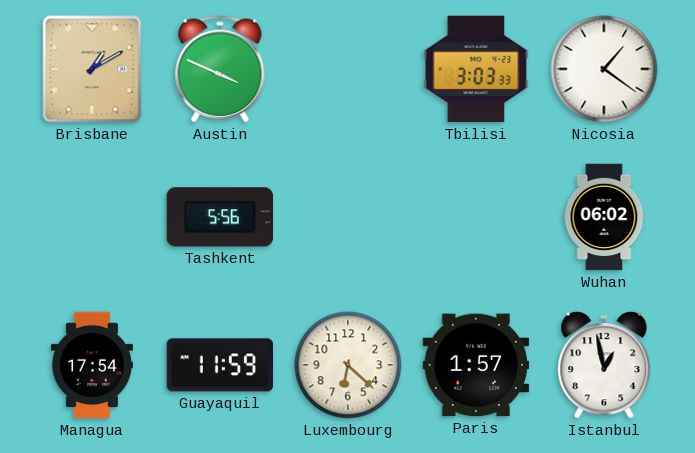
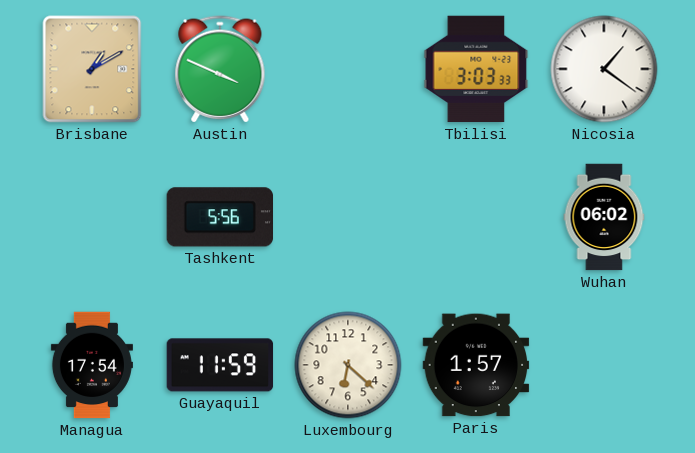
Istanbul: 12:58 -> none (604, 365)
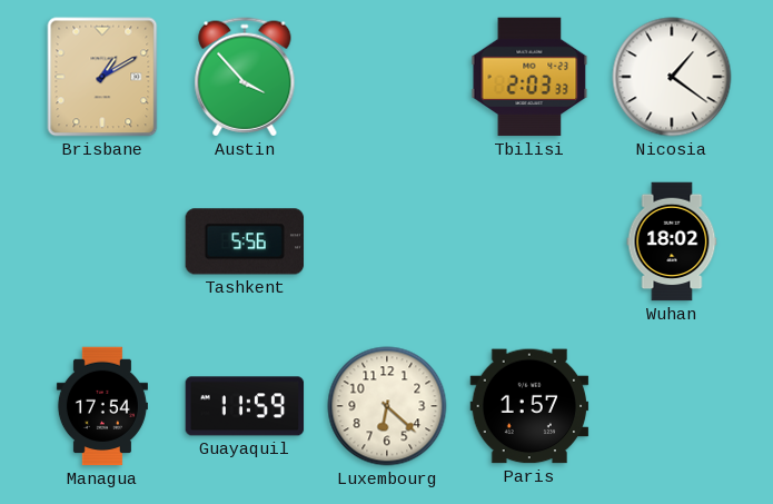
Austin: 3:49 -> 3:53 (245, 77)
Tbilisi: 3:03 -> 2:03 (529, 77)
Wuhan: 06:02 -> 18:02 (672, 241)
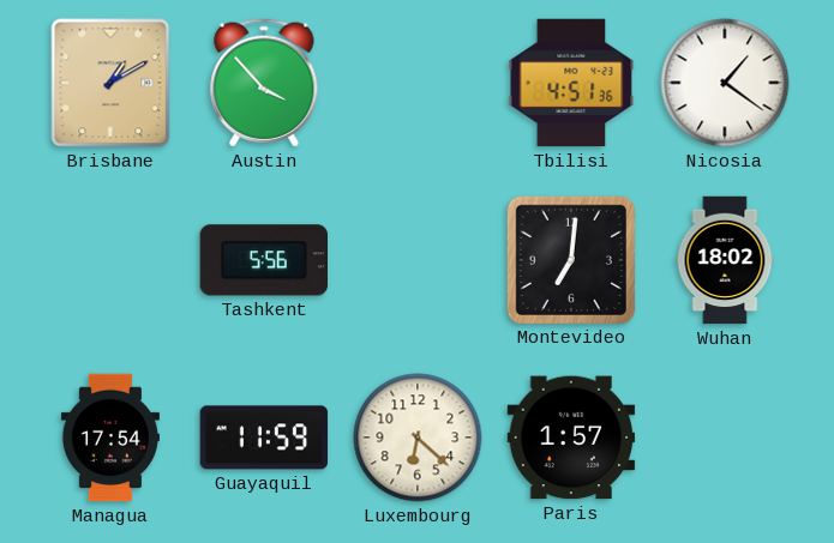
Tbilisi: 2:03 -> 4:51 (571, 83)
Montevideo: none -> 7:01 (570, 259)
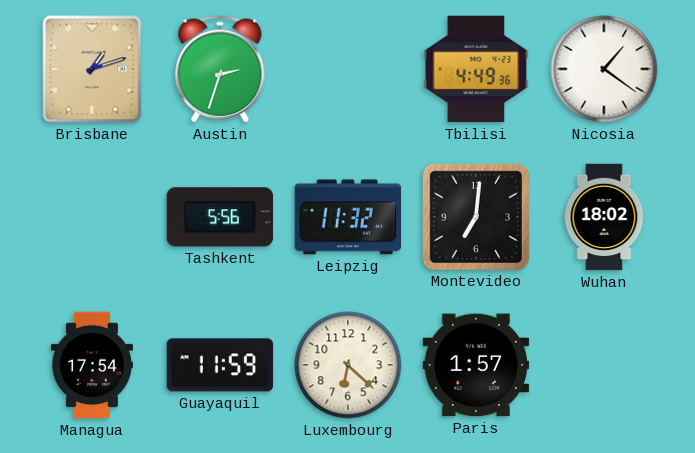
Brisbane: 1:10 -> 1:12 (92, 69)
Austin: 3:53 -> 2:33 (220, 69)
Tbilisi: 4:51 -> 4:49 (476, 69)
Leipzig: none -> 11:32 (348, 217)
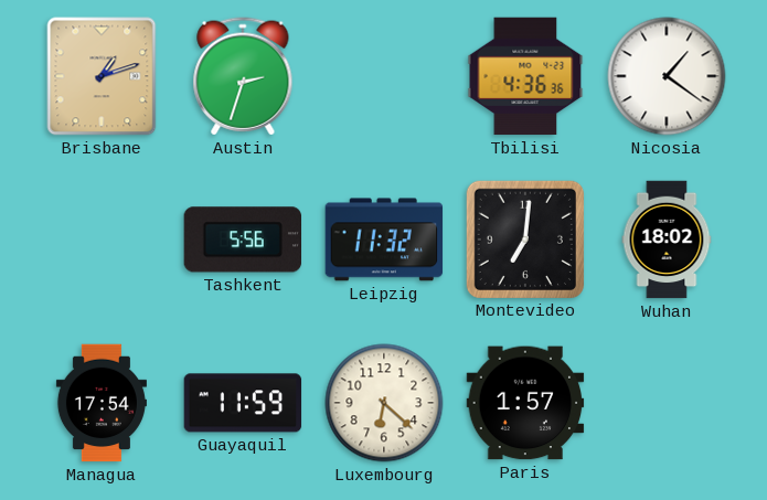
Tbilisi: 4:49 -> 4:36 (525, 76)
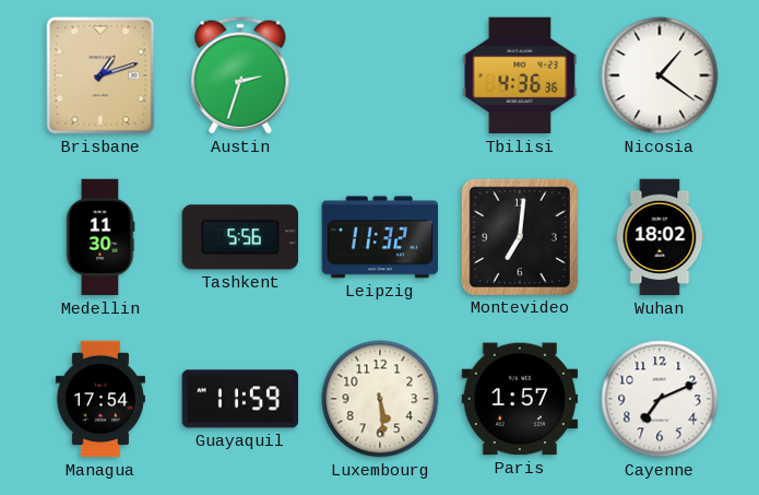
Medellin: none -> 11:30 (100, 237)
Luxembourg: 6:22 -> 5:29 (380, 399)
Cayenne: none -> 7:11 (660, 399)
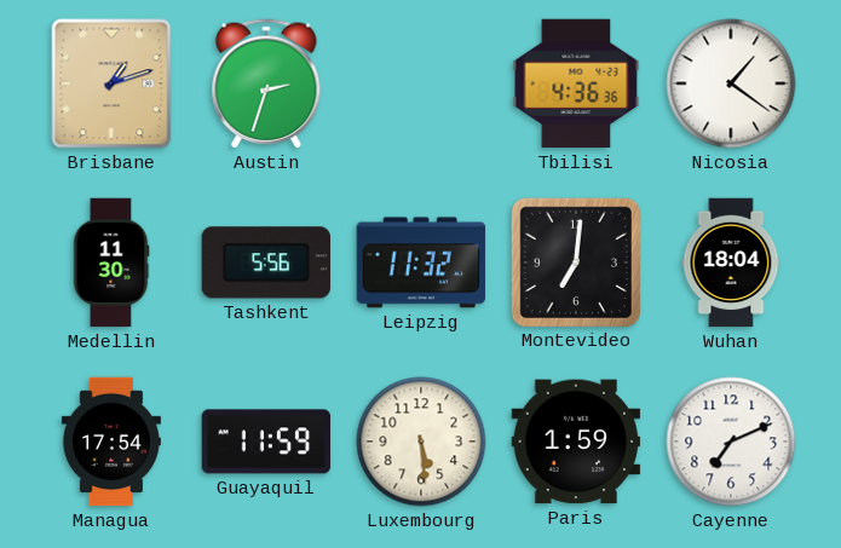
Wuhan: 18:02 -> 18:04 (731, 263)
Paris: 1:57 -> 1:59 (576, 442)
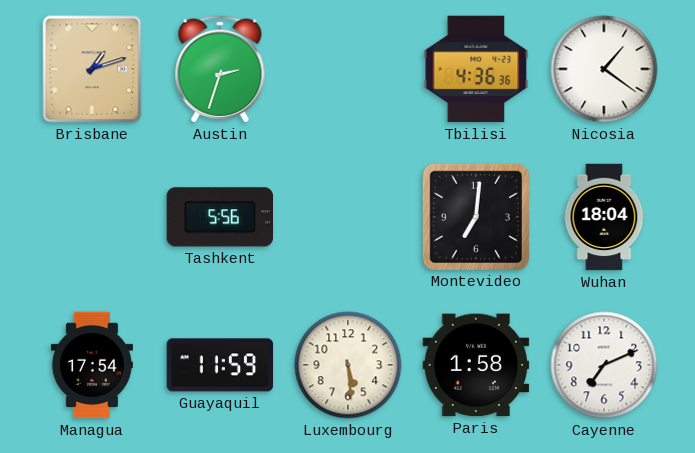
Medellin: 11:30 -> none (111, 263)
Leipzig: 11:32 -> none (421, 263)
Paris: 1:59 -> 1:58 (476, 365)
